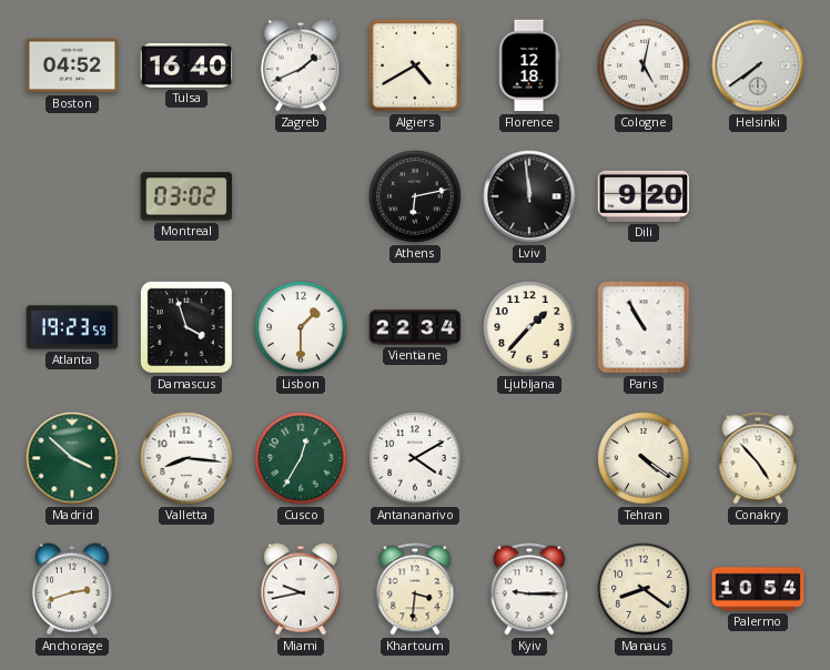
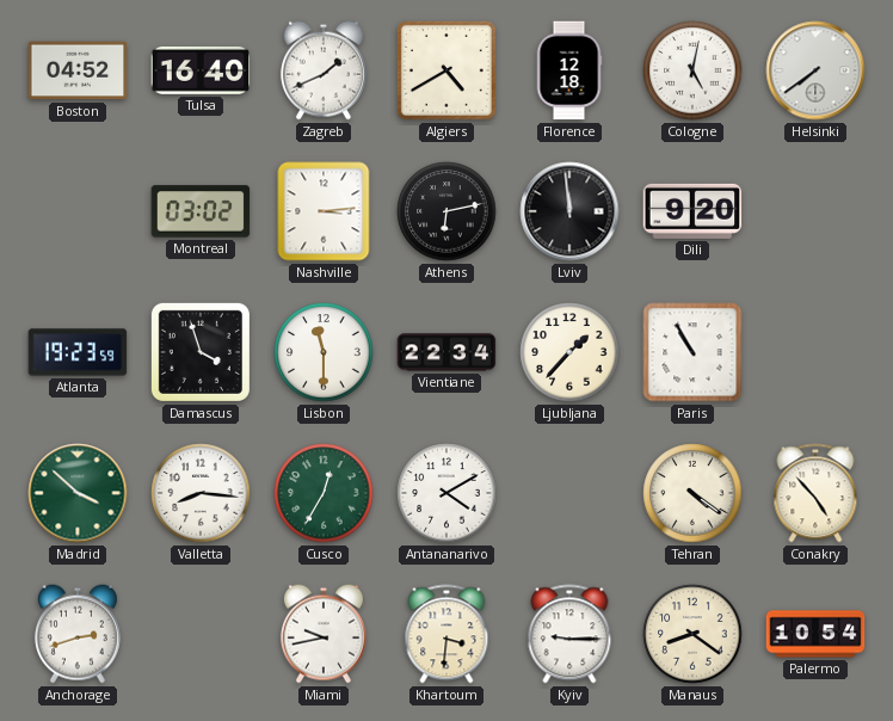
Nashville: none -> 3:14 (324, 211)
Lisbon: 1:30 -> 11:30 (324, 352)
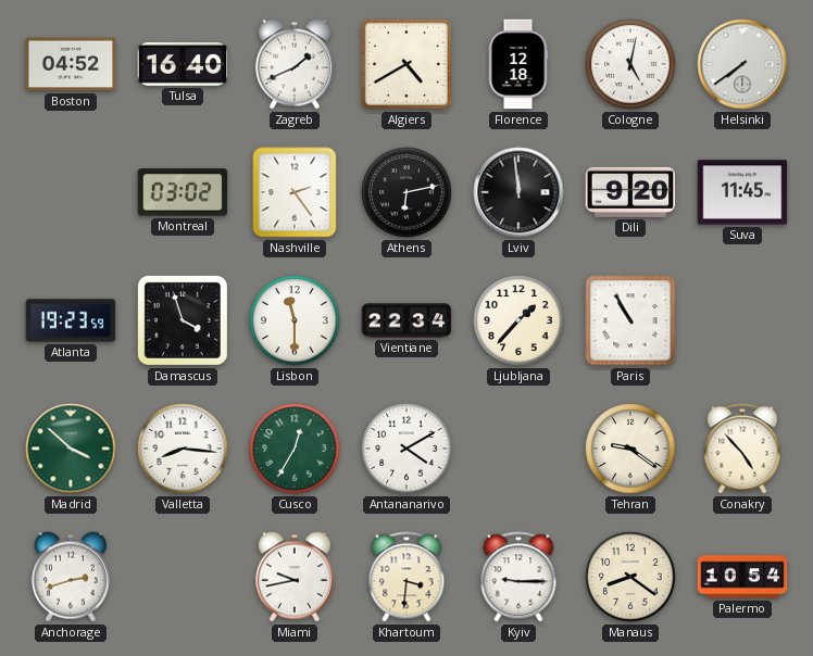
Nashville: 3:14 -> 2:24 (295, 192)
Suva: none -> 11:45 (742, 192)
Tehran: 4:21 -> 9:21 (630, 449)
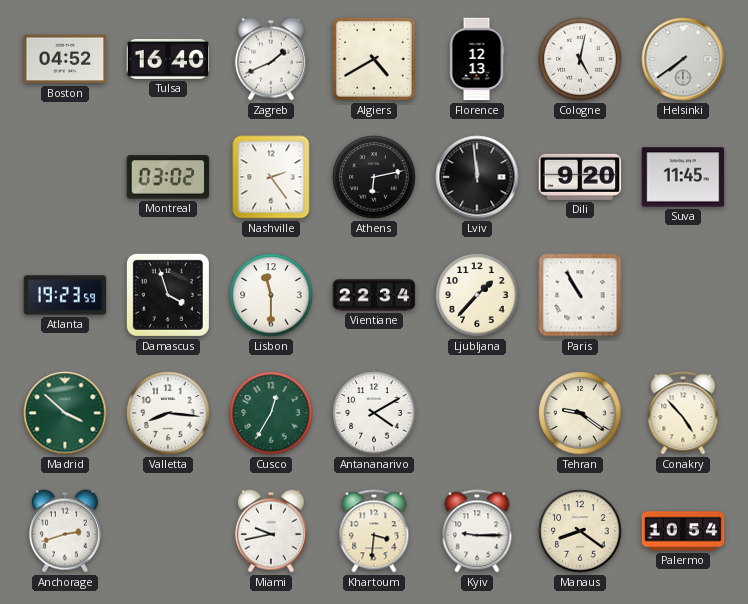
Florence: 12:18 -> 12:13 (477, 59)
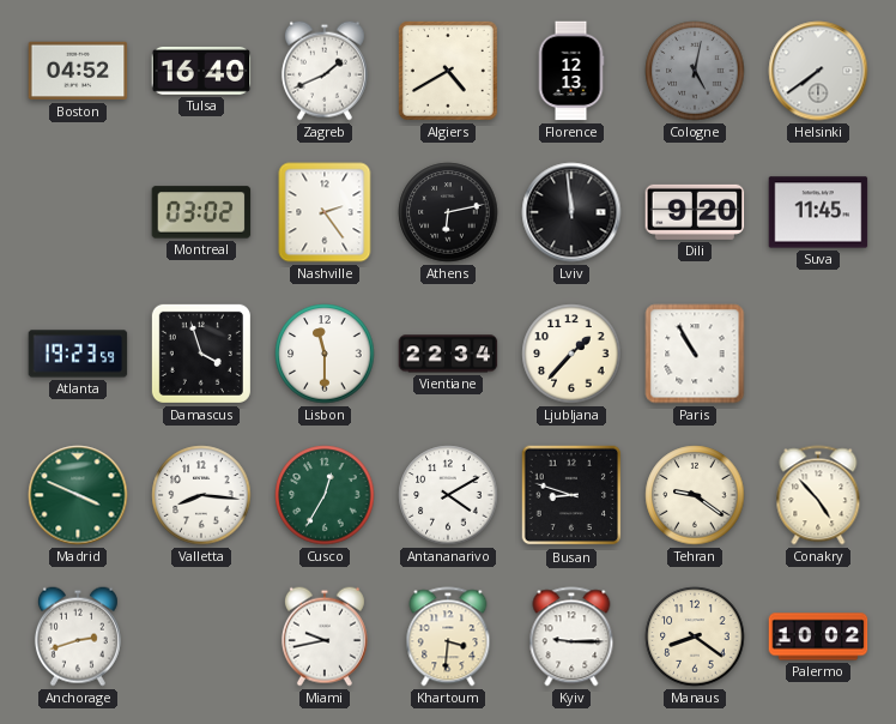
Cologne dial: white -> grey (695, 71)
Madrid: 3:52 -> 3:49 (78, 495)
Busan: none -> 8:48 (571, 495)
Palermo: 10:54 -> 10:02 (818, 636)
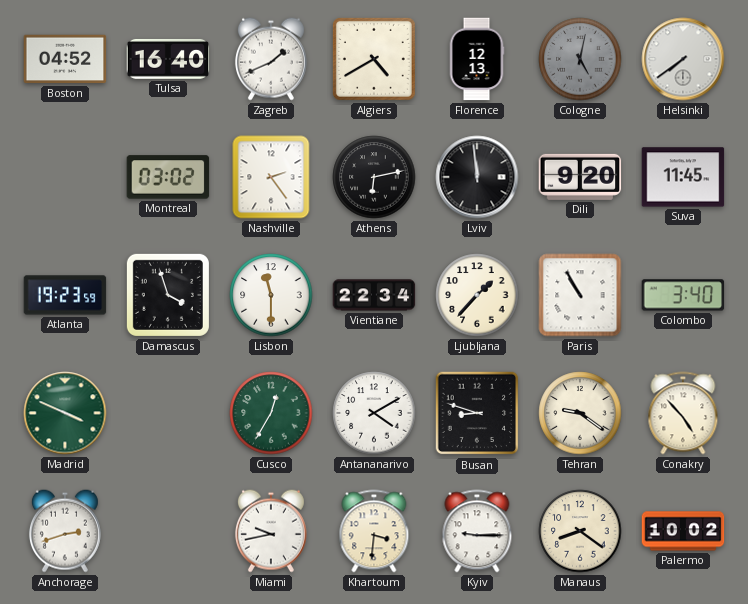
Colombo: none -> 3:40 (683, 295)
Valletta: 8:16 -> none (201, 495)
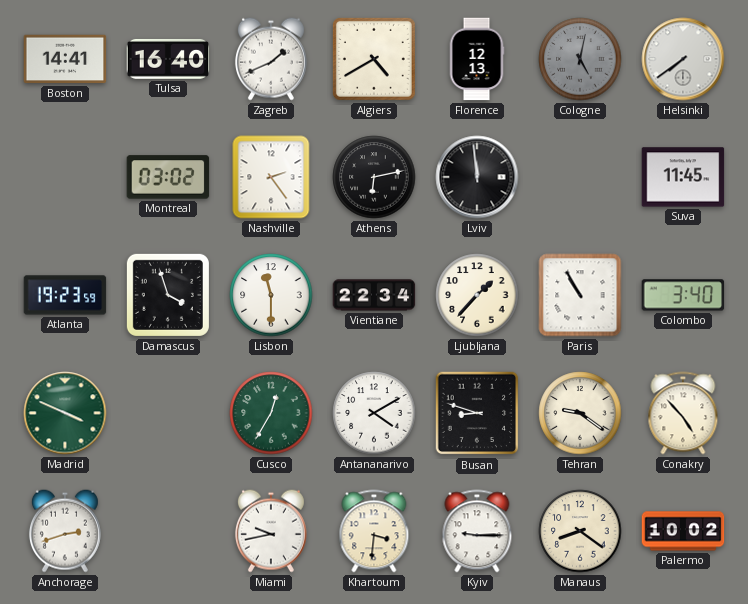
Boston: 04:52 -> 14:41 (65, 59)
Dili: 9:20 -> none (580, 177)
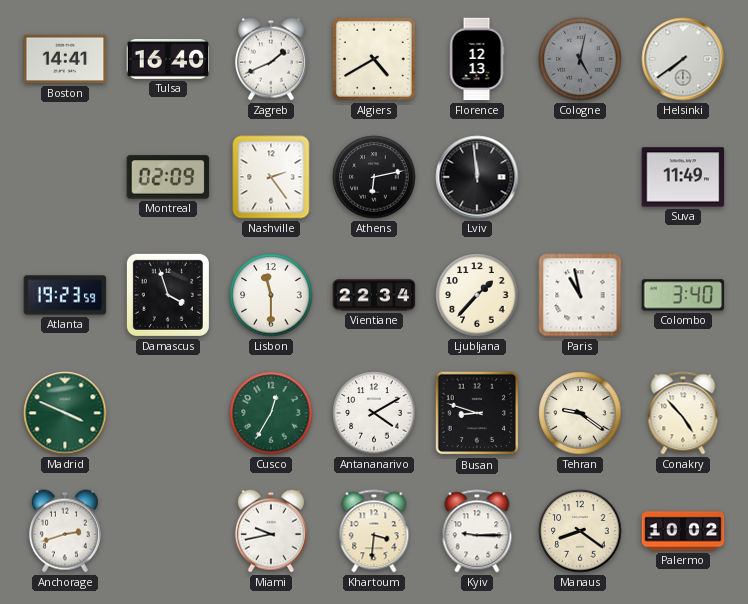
Montreal: 03:02 -> 02:09 (168, 177)
Suva: 11:45 -> 11:49 (683, 177)
Paris: 10:55 -> 10:58 (580, 295)
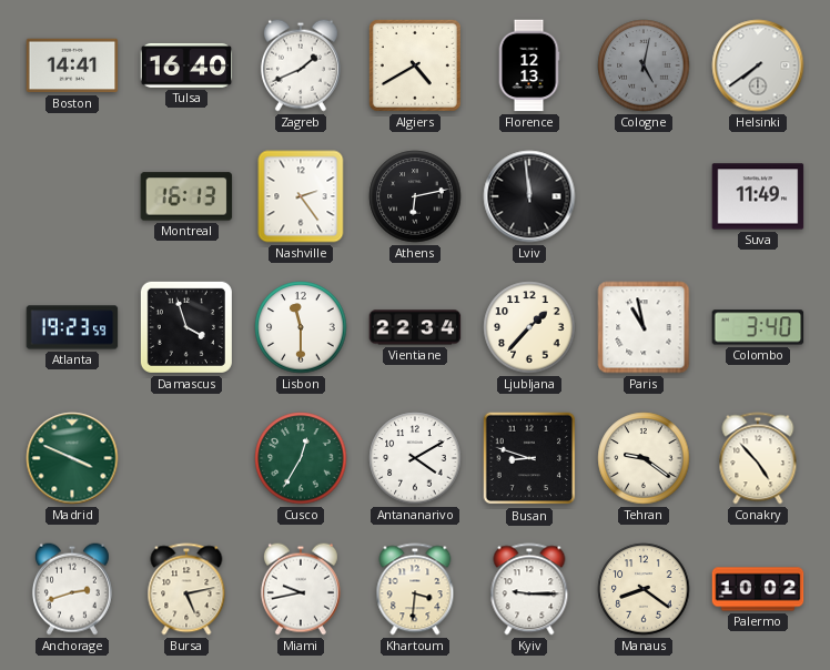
Montreal: 02:09 -> 16:13 (186, 196)
Bursa: none -> 5:13 (186, 589)
